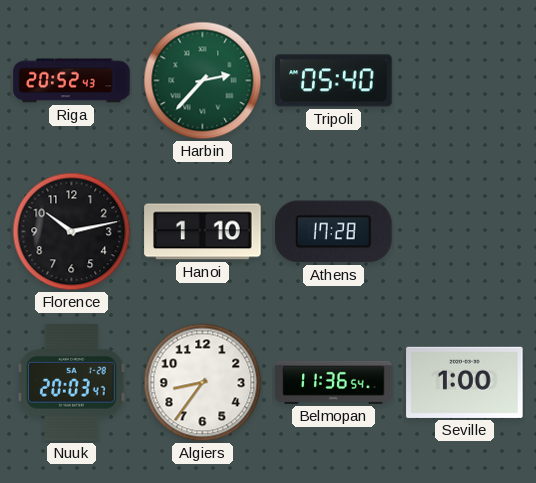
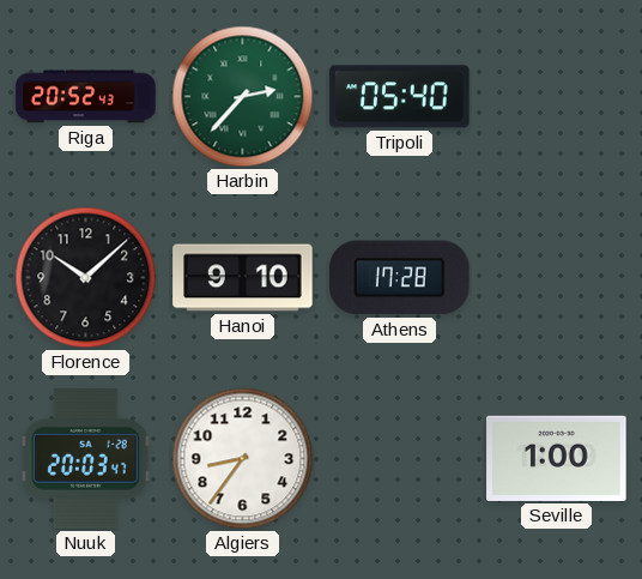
Florence: 10:13 -> 10:08 (86, 278)
Hanoi: 1:10 -> 9:10 (243, 278)
Belmopan: 11:36 -> none (334, 382)
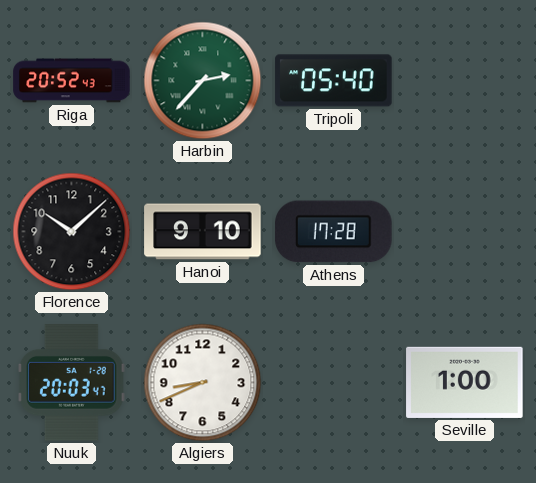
Algiers: 8:36 -> 8:41 (203, 383)
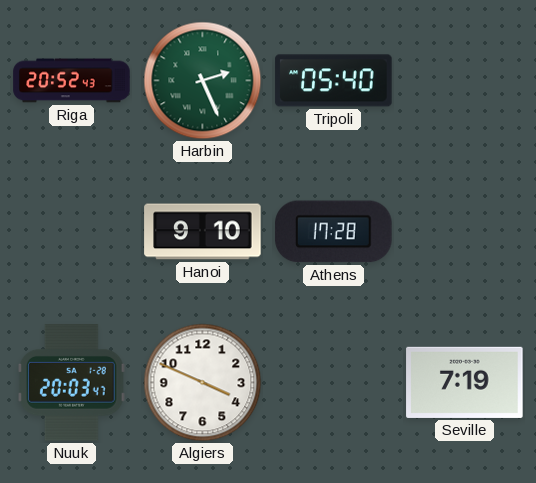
Harbin: 2:37 -> 2:26 (203, 81)
Florence: 10:08 -> none (72, 232)
Algiers: 8:41 -> 3:49 (203, 383)
Seville: 1:00 -> 7:19 (465, 382)
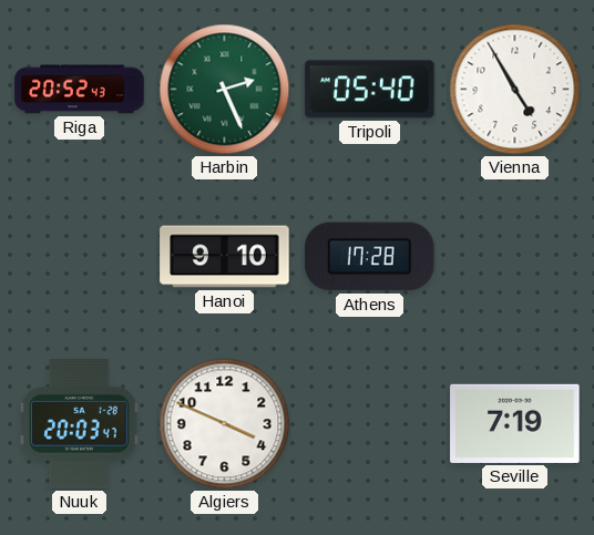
Vienna: none -> 4:55 (515, 90)
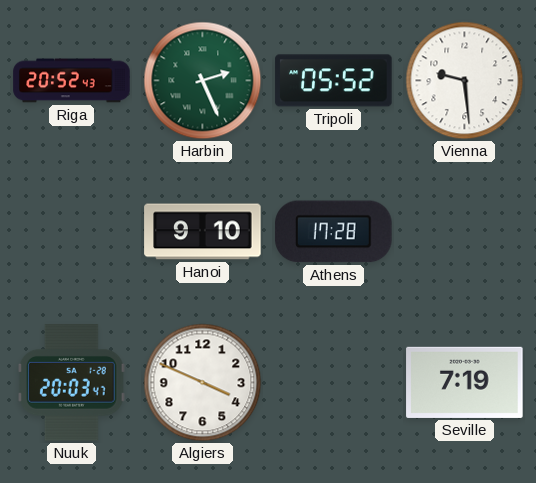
Tripoli: 05:40 -> 05:52 (334, 81)
Vienna: 4:55 -> 9:29 (465, 81)
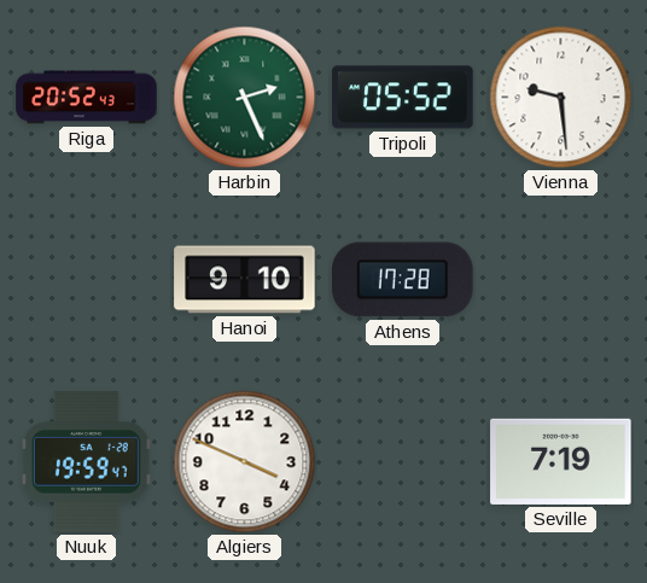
Nuuk: 20:03 -> 19:59 (87, 462)
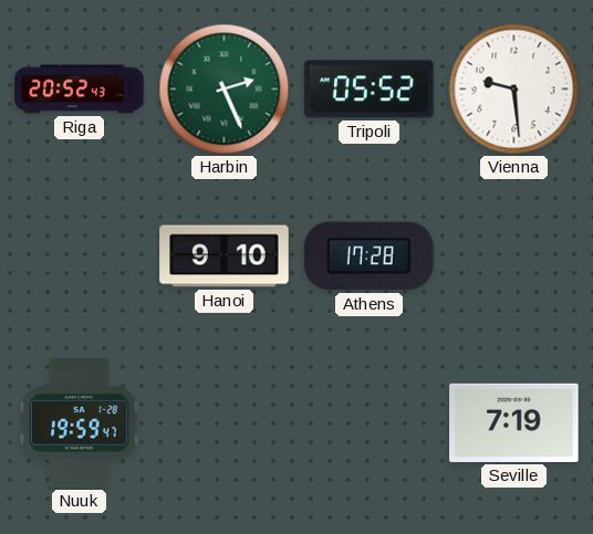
Algiers: 3:49 -> none (245, 462)
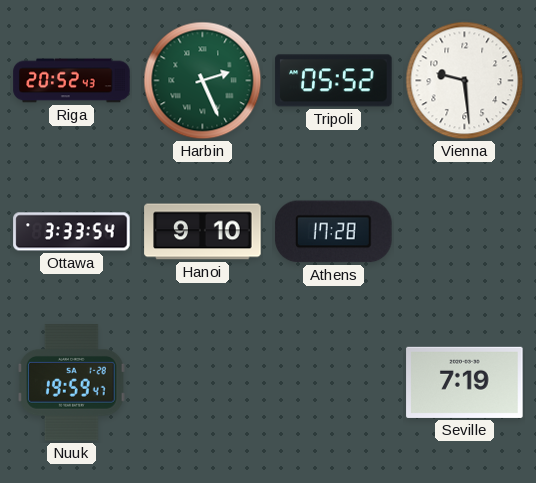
Ottawa: none -> 3:33 (72, 232)
